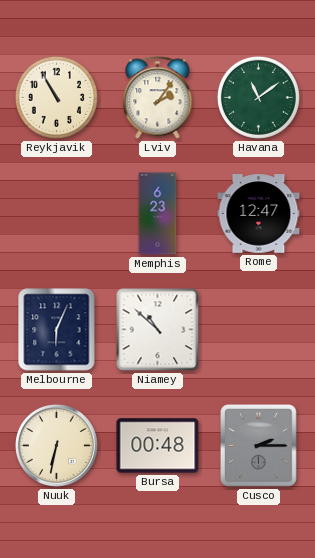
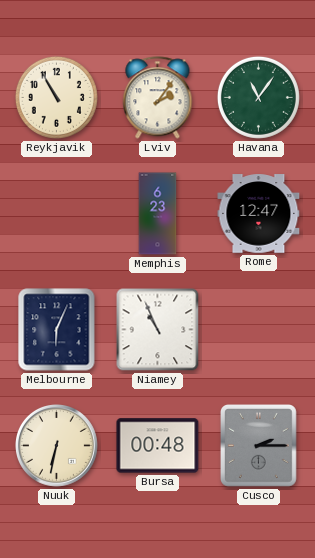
Havana: 11:09 -> 11:06 (258, 97)
Niamey: 10:52 -> 10:56 (158, 330)
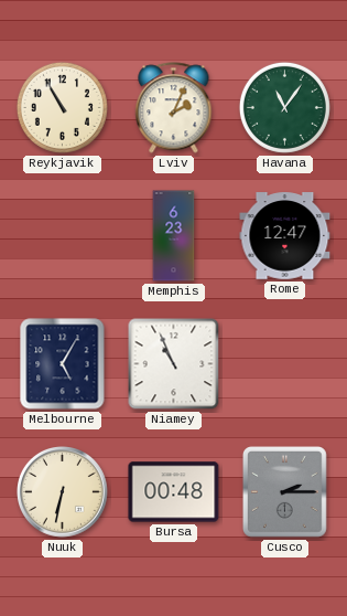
Lviv: 2:06 -> 2:04 (174, 108)
Melbourne: 6:04 -> 5:05 (63, 364)
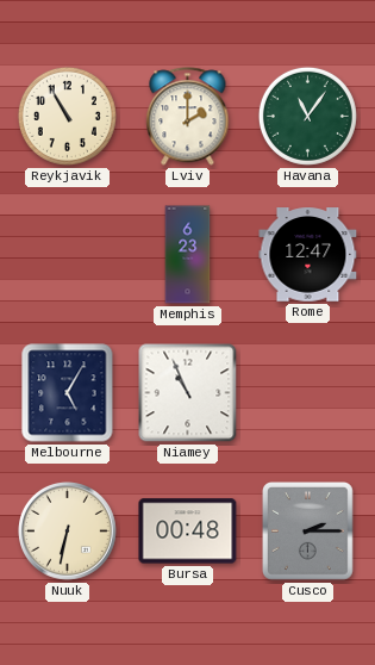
Lviv: 2:04 -> 2:00 (188, 117)
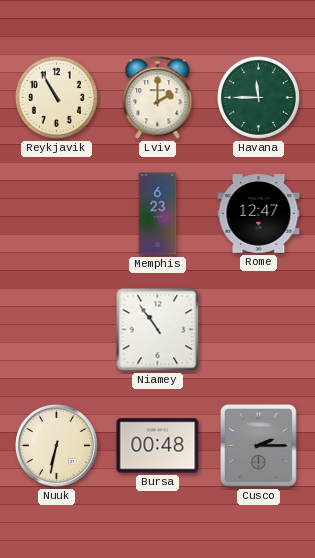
Havana: 11:06 -> 11:45 (258, 97)
Melbourne: 5:05 -> none (68, 393)
Niamey: 10:56 -> 10:54 (158, 330)
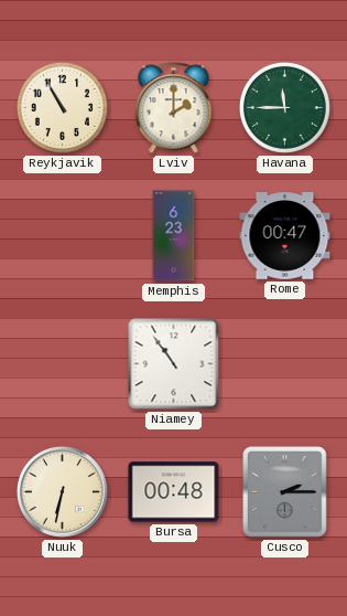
Rome: 12:47 -> 00:47 (285, 236)
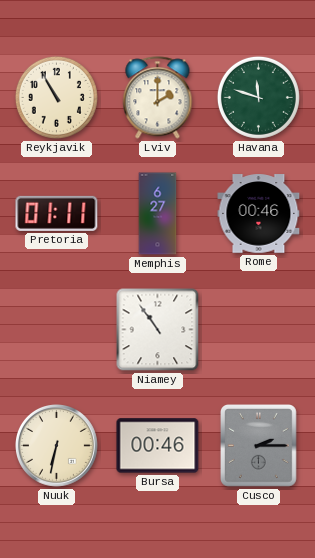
Havana: 11:45 -> 11:48 (258, 97)
Pretoria: none -> 01:11 (57, 213)
Memphis: 6:23 -> 6:27 (158, 214)
Rome: 00:47 -> 00:46 (259, 214)
Bursa: 00:48 -> 00:46 (158, 446)
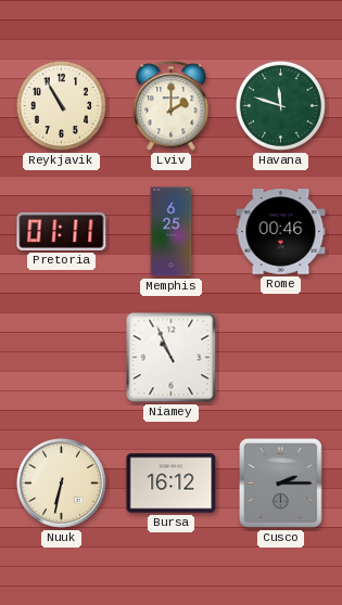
Memphis: 6:27 -> 6:25 (172, 232)
Niamey: 10:54 -> 10:56 (172, 358)
Bursa: 00:46 -> 16:12 (172, 484)
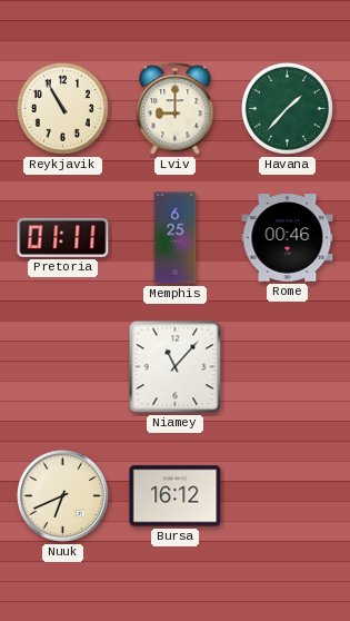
Lviv: 2:00 -> 9:00 (176, 109)
Havana: 11:48 -> 1:37 (287, 108)
Niamey: 10:56 -> 11:07 (176, 367)
Nuuk: 6:32 -> 6:41 (63, 496)
Cusco: 2:15 -> none (281, 484)
